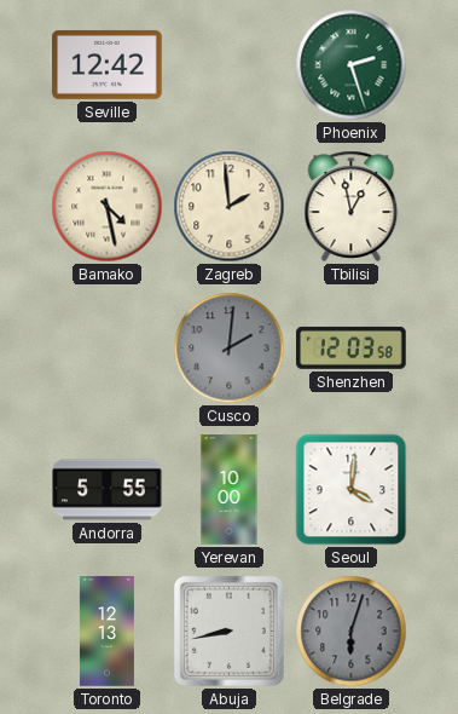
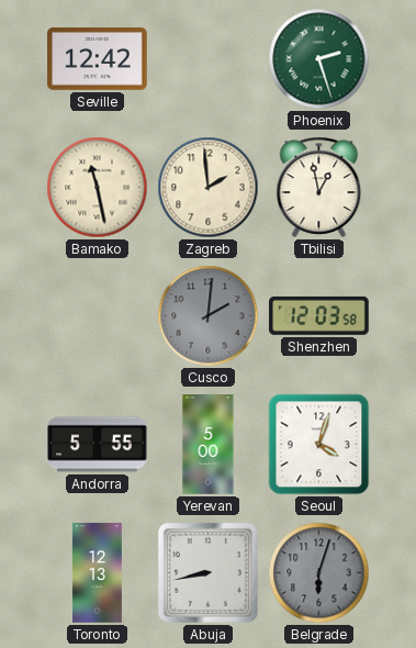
Bamako: 4:28 -> 11:28 (98, 188)
Yerevan: 10:00 -> 5:00 (209, 445)
Seoul: 4:01 -> 4:03 (319, 445)
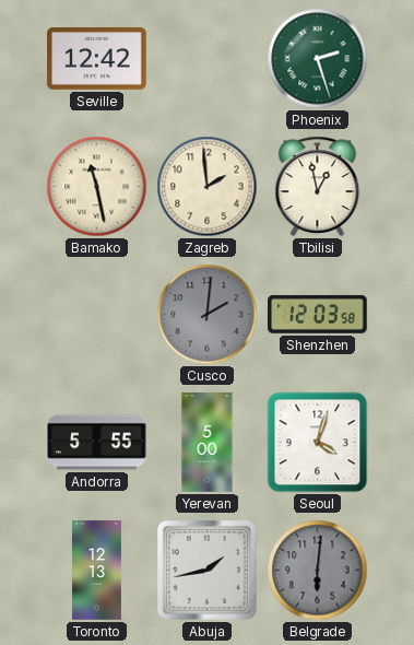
Abuja: 8:43 -> 1:43 (206, 570)
Belgrade: 6:03 -> 6:01 (318, 571)
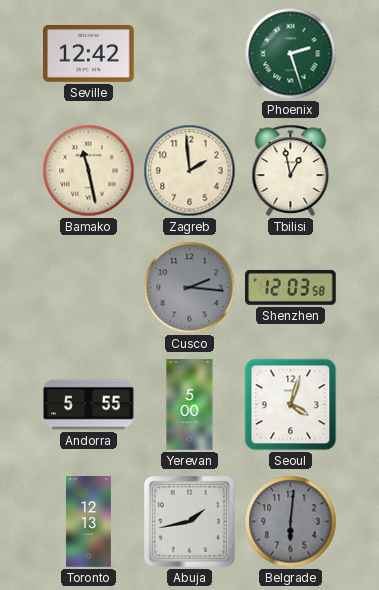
Cusco: 2:01 -> 2:16 (190, 288)
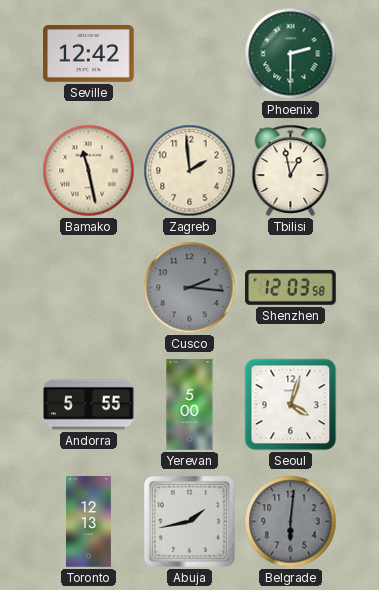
Phoenix: 2:27 -> 2:30 (291, 54)
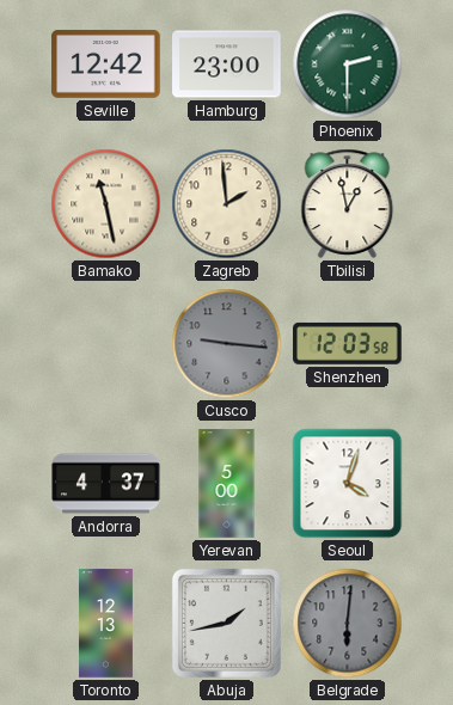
Hamburg: none -> 23:00 (227, 65)
Cusco: 2:16 -> 9:16 (227, 344)
Andorra: 5:55 -> 4:37 (106, 484)
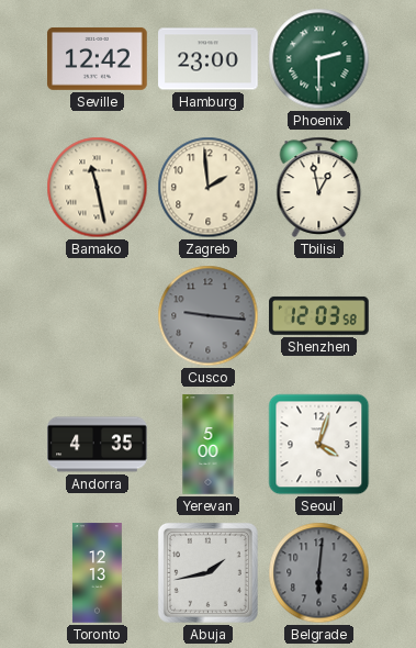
Andorra: 4:37 -> 4:35 (98, 445)
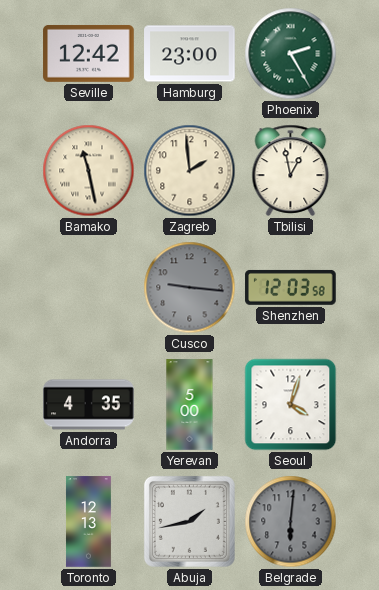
Phoenix: 2:30 -> 2:25 (291, 54)
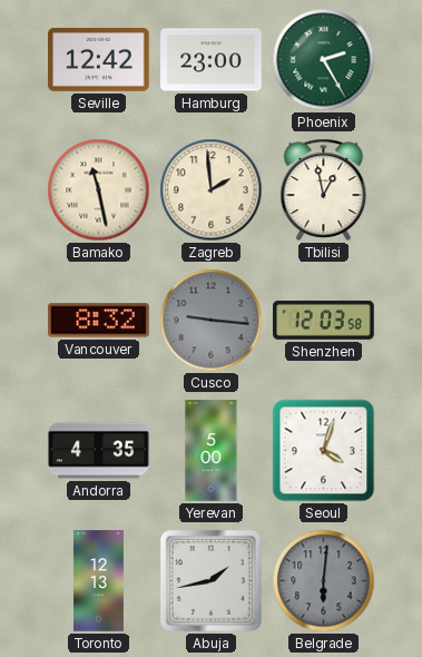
Vancouver: none -> 8:32 (99, 321)
